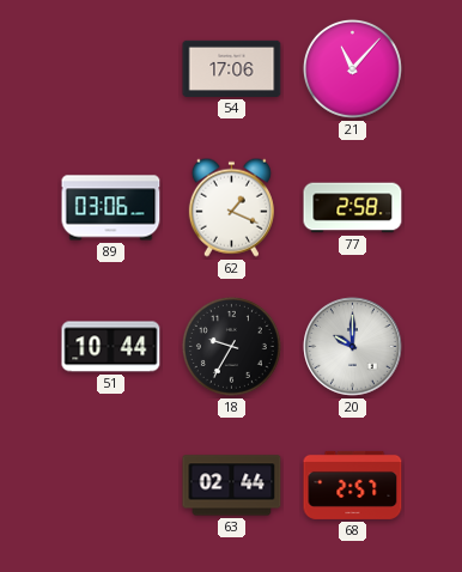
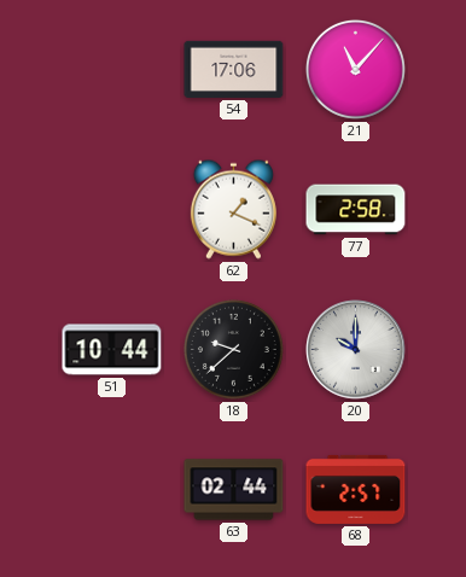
89: 03:06 -> none (111, 208)
18: 9:35 -> 9:38 (233, 349)
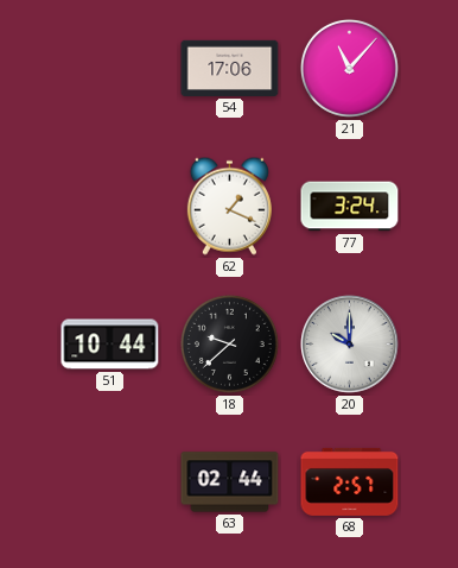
77: 2:58 -> 3:24 (350, 207)
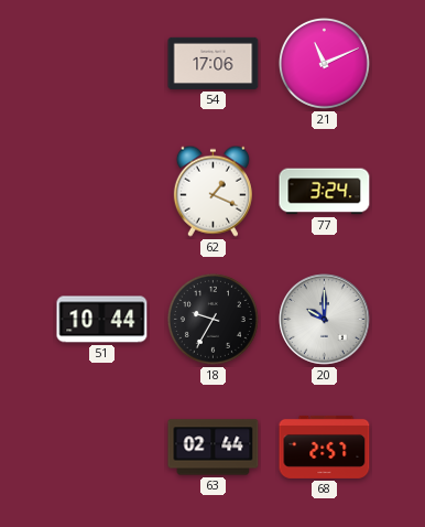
21: 11:07 -> 11:11 (324, 63)
18: 9:38 -> 9:35 (212, 319)
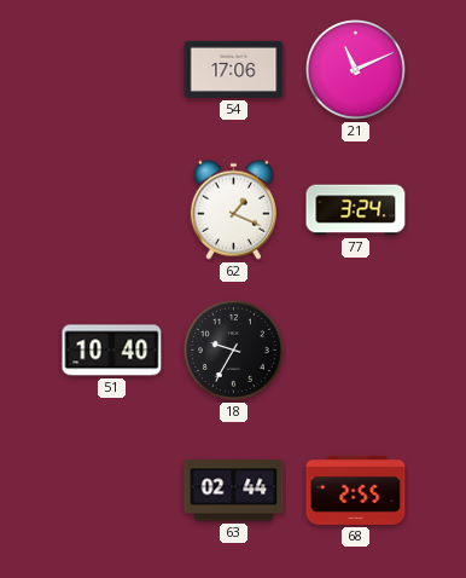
51: 10:44 -> 10:40 (112, 351)
20: 10:00 -> none (325, 320)
68: 2:57 -> 2:55 (356, 490)
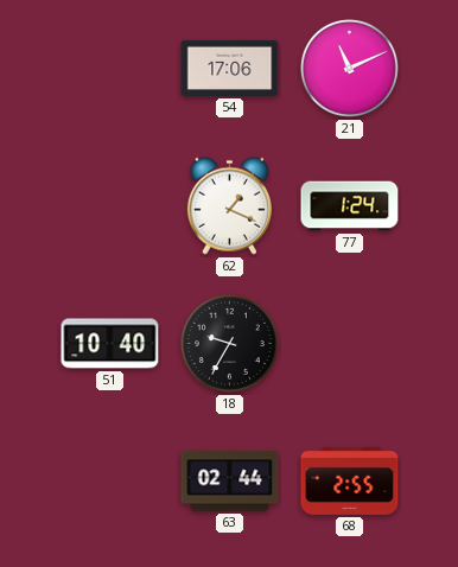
77: 3:24 -> 1:24 (350, 206)
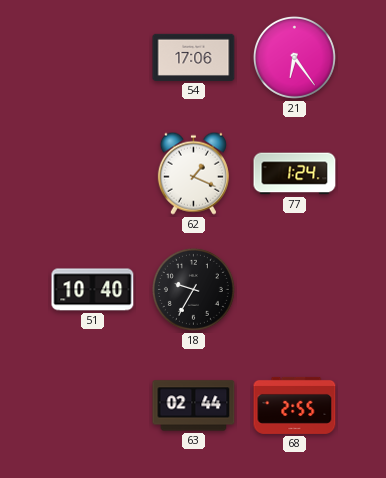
21: 11:11 -> 6:24 (294, 57)
